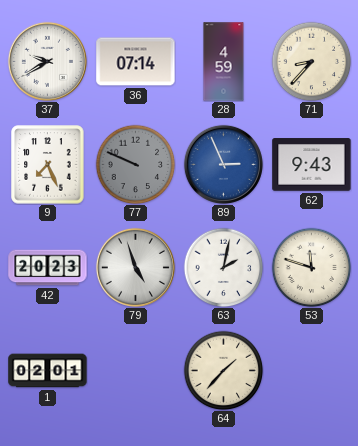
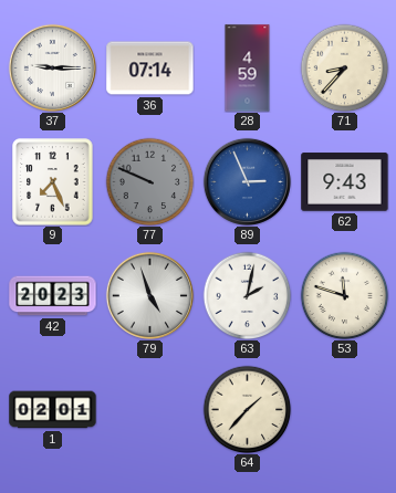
37: 9:40 -> 9:15 (52, 67)
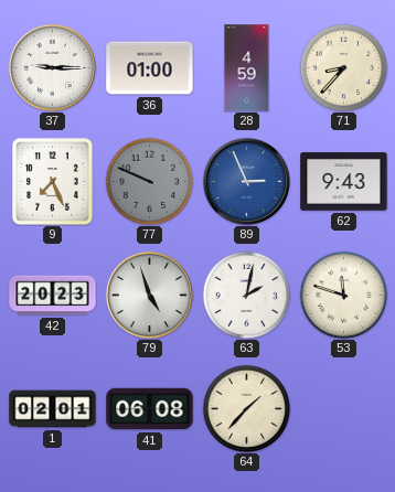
36: 07:14 -> 01:00 (150, 68)
41: none -> 06:08 (150, 409)
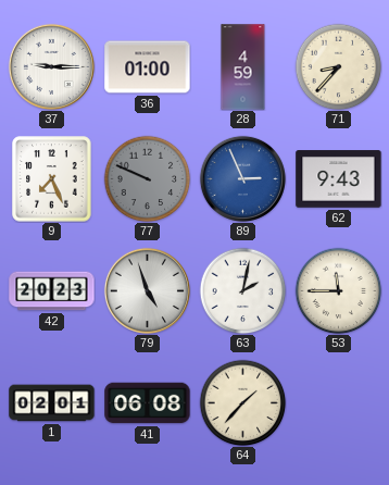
53: 11:48 -> 11:45 (338, 290)
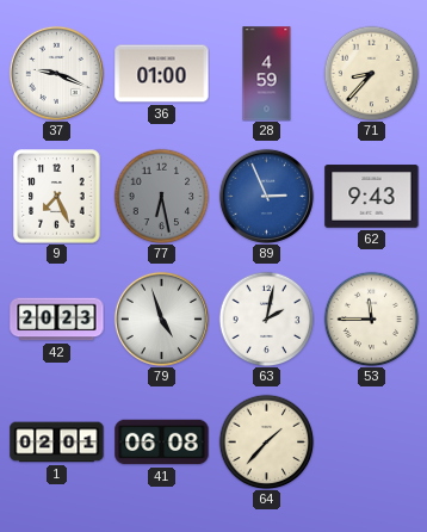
37: 9:15 -> 9:19 (56, 73)
77: 9:49 -> 6:28 (161, 196)
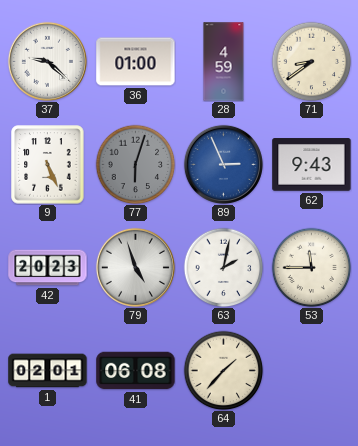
37: 9:19 -> 9:22 (47, 61)
71: 8:37 -> 8:39 (311, 61)
9: 7:26 -> 5:26 (48, 165)
77: 6:28 -> 6:03 (135, 164)
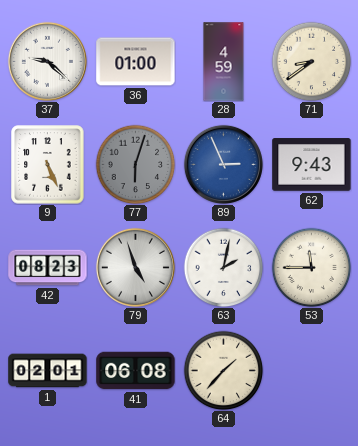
42: 20:23 -> 08:23 (48, 268)
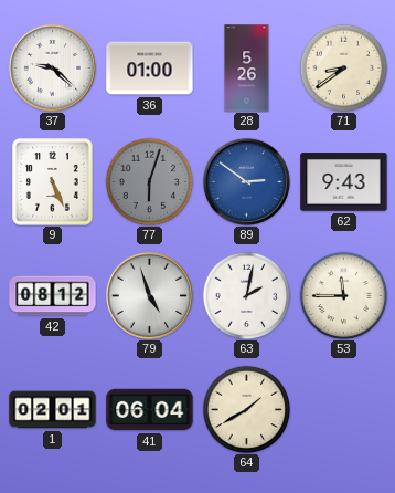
28: 4:59 -> 5:26 (247, 69)
89: 2:56 -> 2:51 (246, 181)
42: 08:23 -> 08:12 (53, 296)
41: 06:08 -> 06:04 (150, 410)
64: 1:37 -> 1:40 (246, 409)
